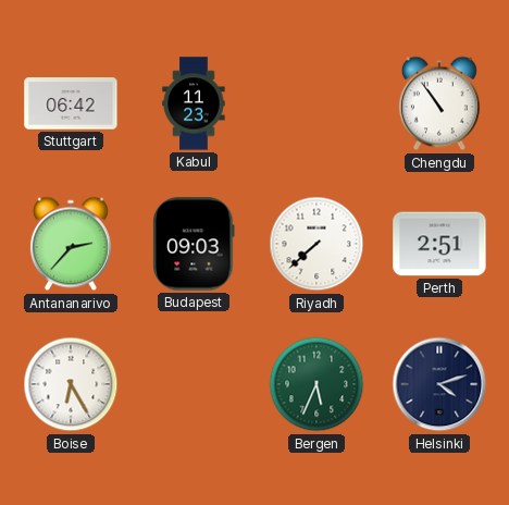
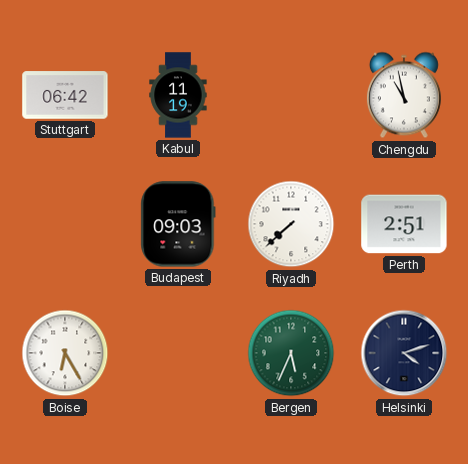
Kabul: 11:23 -> 11:19 (178, 95)
Chengdu: 10:54 -> 10:58 (404, 95)
Antananarivo: 2:37 -> none (71, 244)
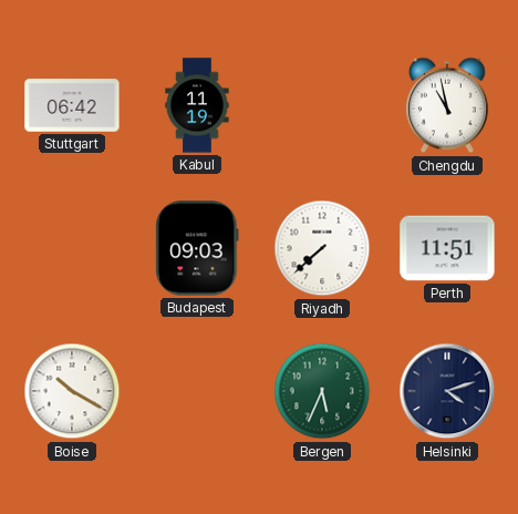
Perth: 2:51 -> 11:51 (447, 248)
Boise: 6:25 -> 10:20 (72, 391)
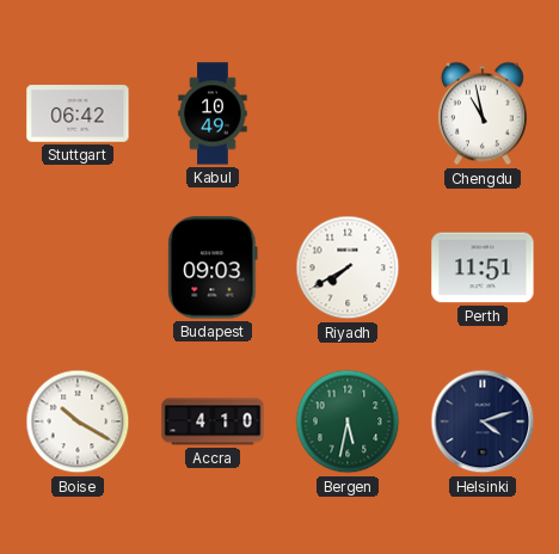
Kabul: 11:19 -> 10:49 (213, 113)
Riyadh: 7:38 -> 7:40 (348, 267)
Accra: none -> 4:10 (213, 421)
Bergen: 5:34 -> 5:32 (348, 421)
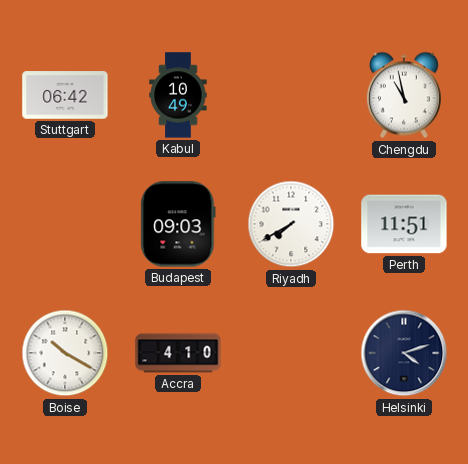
Bergen: 5:32 -> none (348, 421)
